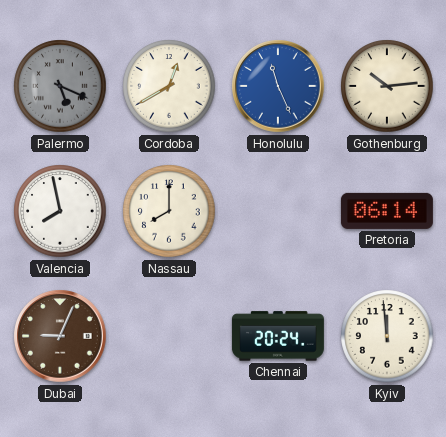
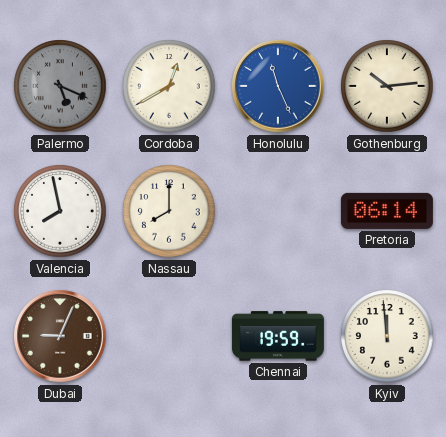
Chennai: 20:24 -> 19:59 (278, 336)
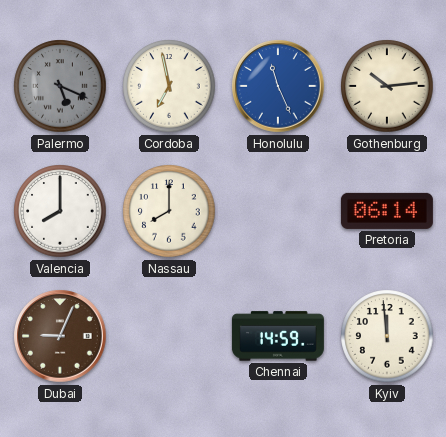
Cordoba: 12:40 -> 6:58 (169, 86)
Valencia: 7:58 -> 8:00 (60, 211)
Chennai: 19:59 -> 14:59 (278, 336)
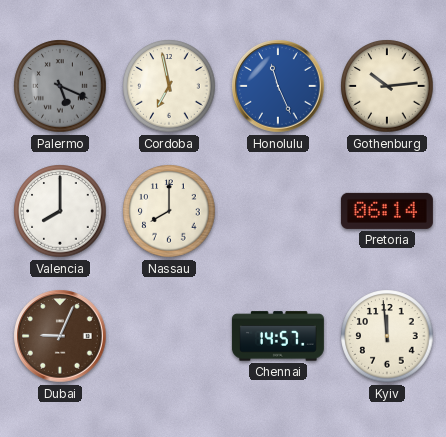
Chennai: 14:59 -> 14:57 (278, 336)
